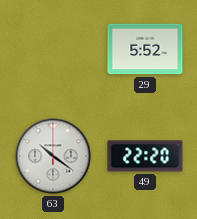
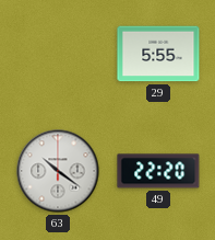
29: 5:52 -> 5:55 (158, 54)
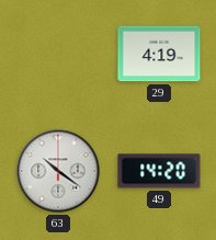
29: 5:55 -> 4:19 (159, 54)
49: 22:20 -> 14:20 (159, 171)
